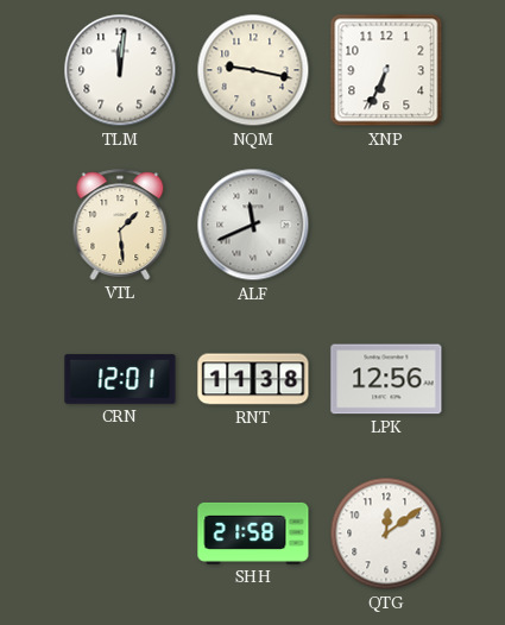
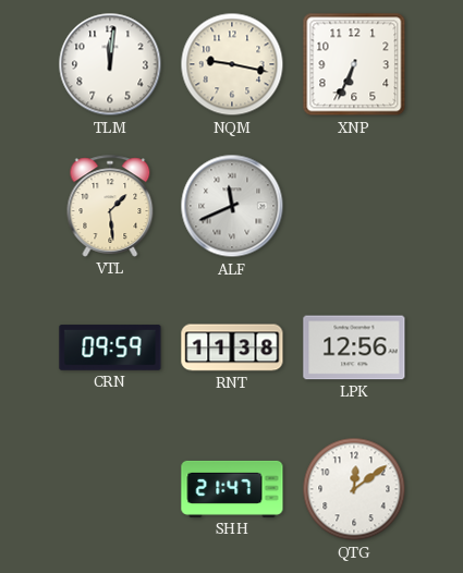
CRN: 12:01 -> 09:59 (110, 348)
SHH: 21:58 -> 21:47 (232, 489)
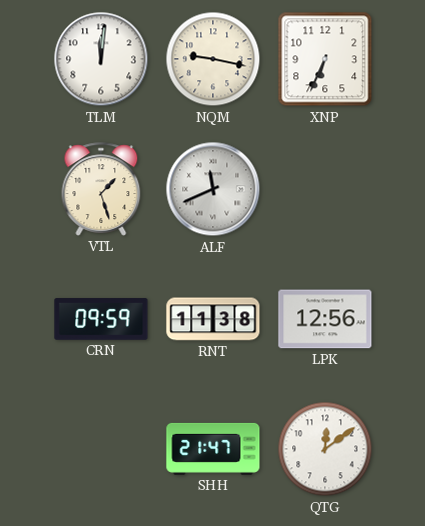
VTL: 1:29 -> 1:27 (101, 189)
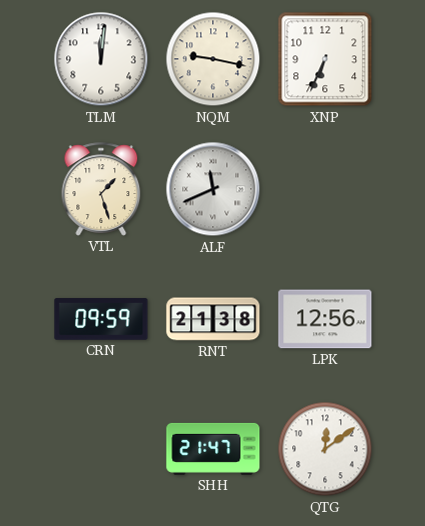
RNT: 11:38 -> 21:38 (213, 319)
